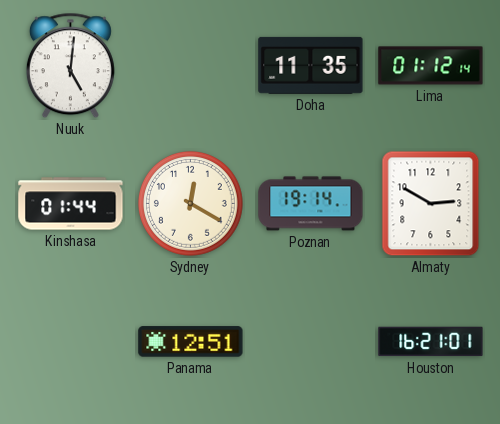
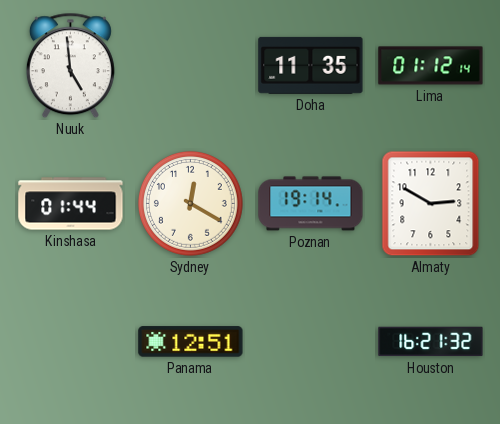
Nuuk: 5:01 -> 4:59 (70, 66)
Houston: 16:21:01 -> 16:21:32 (431, 342)
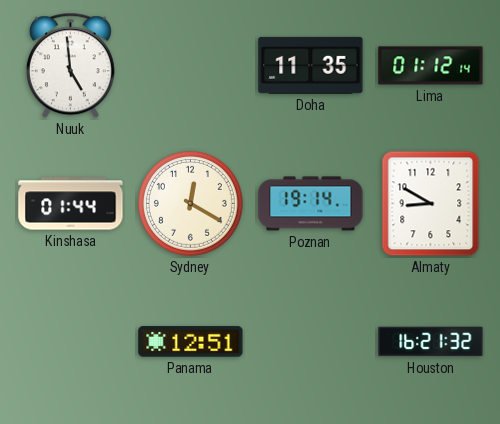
Almaty: 2:50 -> 8:50 (431, 204)
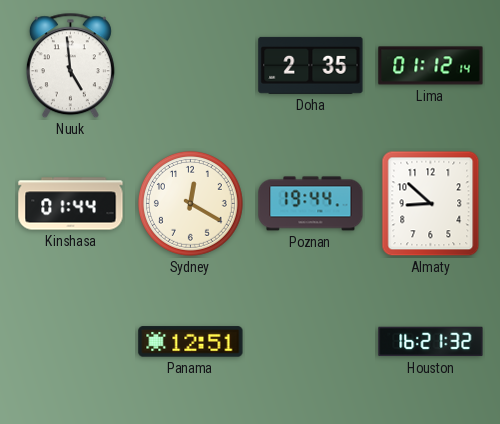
Doha: 11:35 -> 2:35 (311, 65)
Poznan: 19:14 -> 19:44 (311, 204)
Almaty: 8:50 -> 8:52 (431, 204)
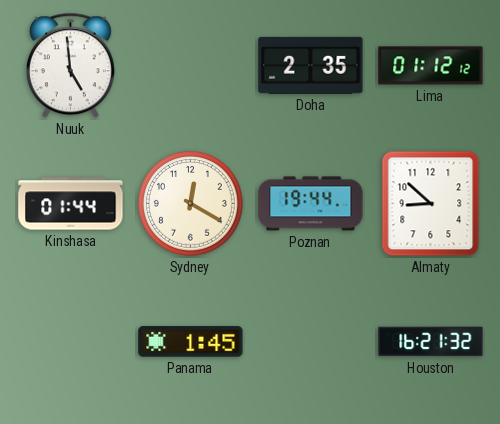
Lima: 01:12:14 -> 01:12:12 (431, 66)
Panama: 12:51 -> 1:45 (191, 342)
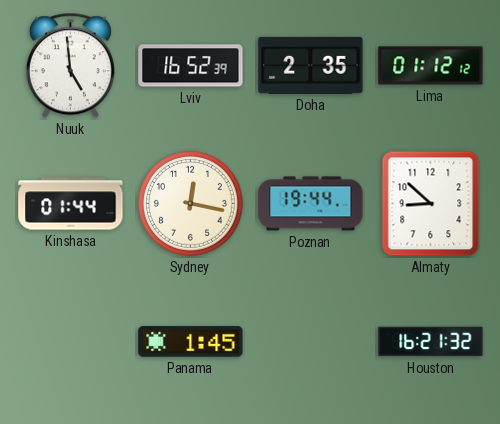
Lviv: none -> 16:52 (191, 66)
Sydney: 12:20 -> 12:17 (190, 203)
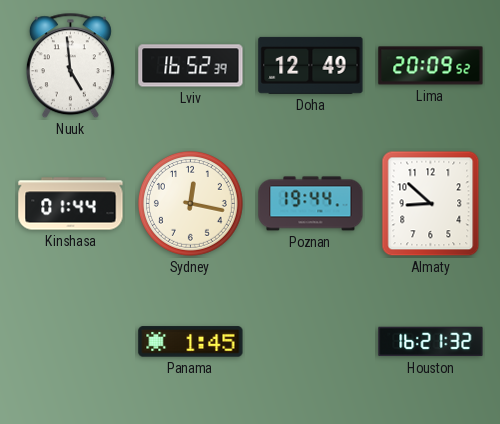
Doha: 2:35 -> 12:49 (311, 65)
Lima: 01:12 -> 20:09 (431, 66)
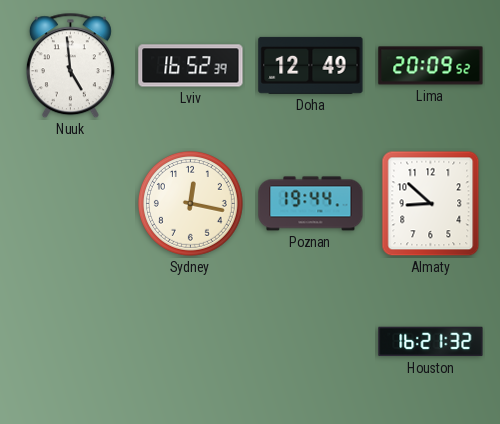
Kinshasa: 01:44 -> none (71, 204)
Panama: 1:45 -> none (191, 342)
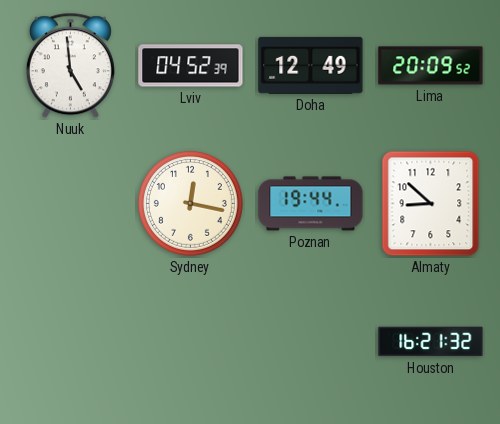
Lviv: 16:52 -> 04:52 (191, 66)
